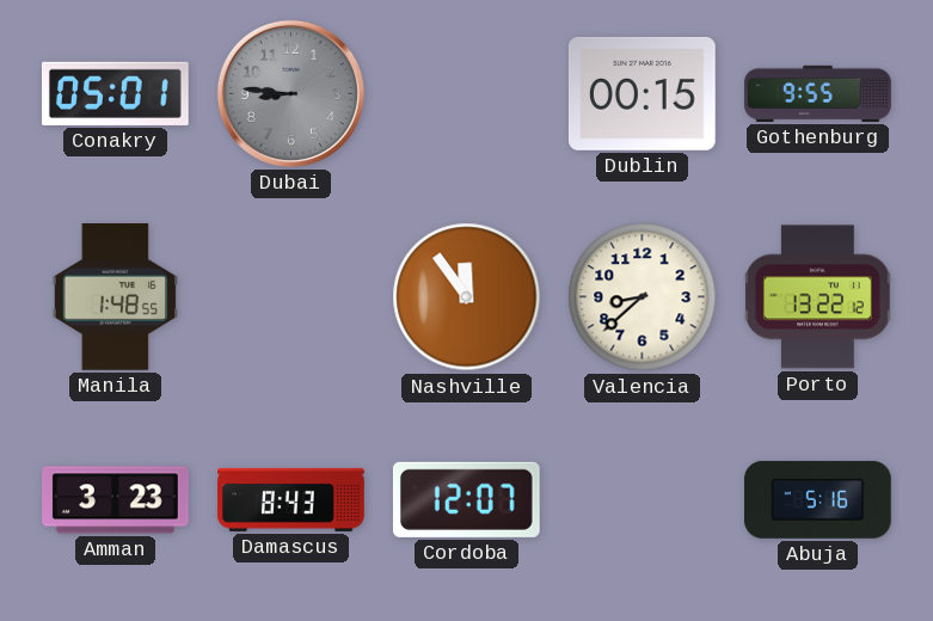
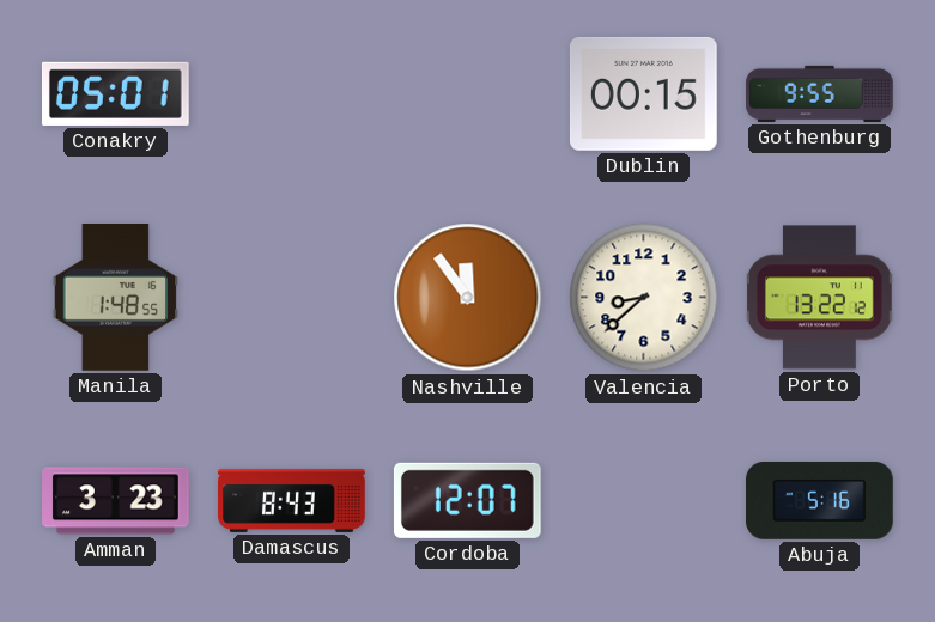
Dubai: 8:46 -> none (290, 93)
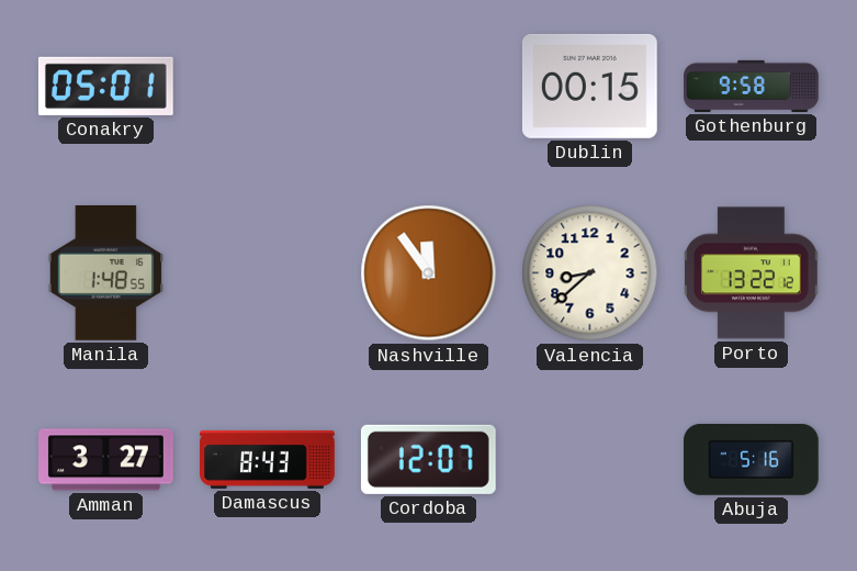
Gothenburg: 9:55 -> 9:58 (752, 86)
Amman: 3:23 -> 3:27 (106, 460)
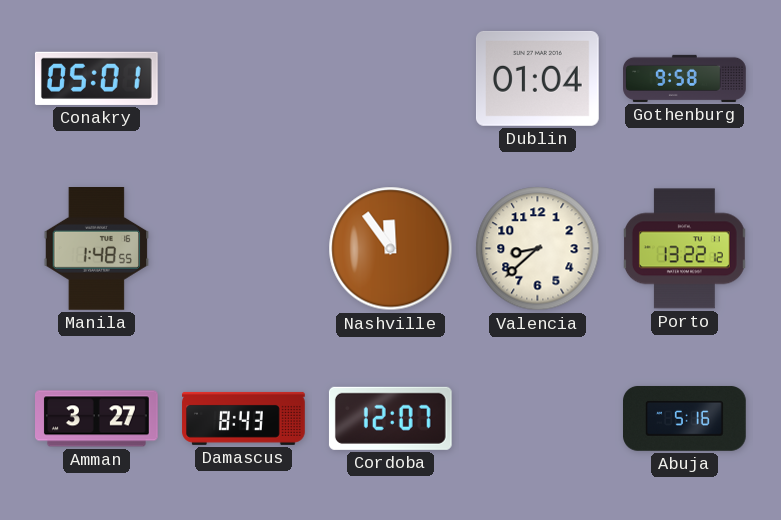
Dublin: 00:15 -> 01:04 (537, 78)
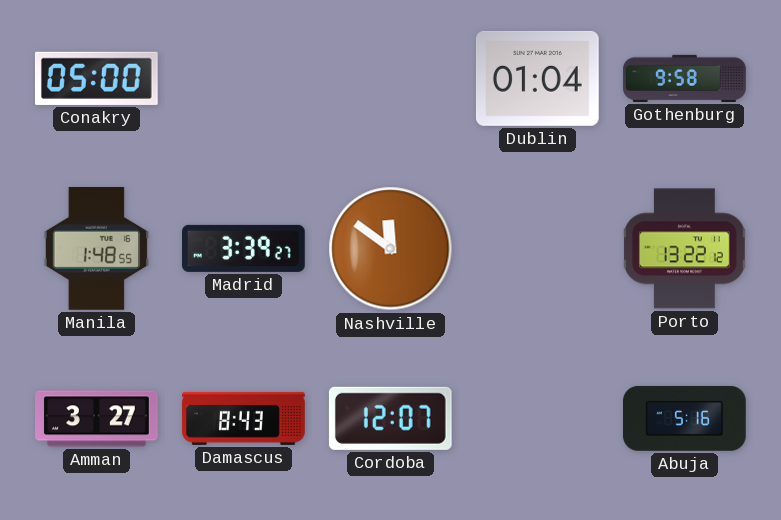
Conakry: 05:01 -> 05:00 (96, 78)
Madrid: none -> 3:39 (244, 248)
Nashville: 11:54 -> 11:51 (391, 249)
Valencia: 8:38 -> none (538, 249)
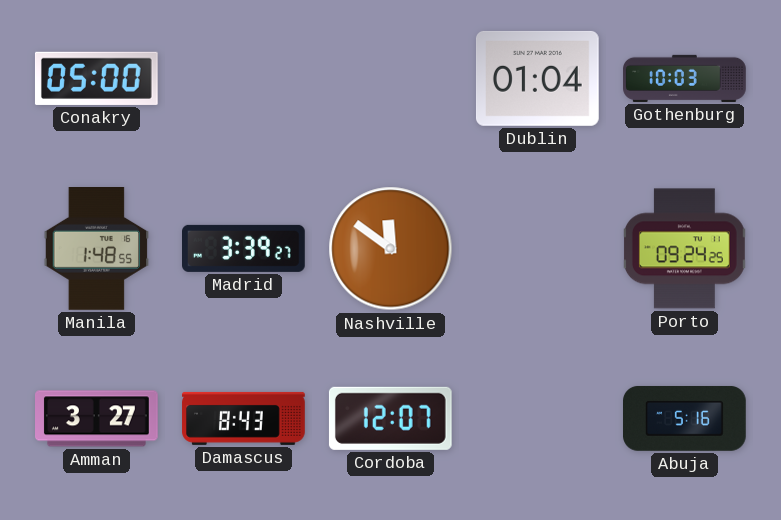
Gothenburg: 9:58 -> 10:03 (685, 78)
Porto: 13:22 -> 09:24 (684, 249)
